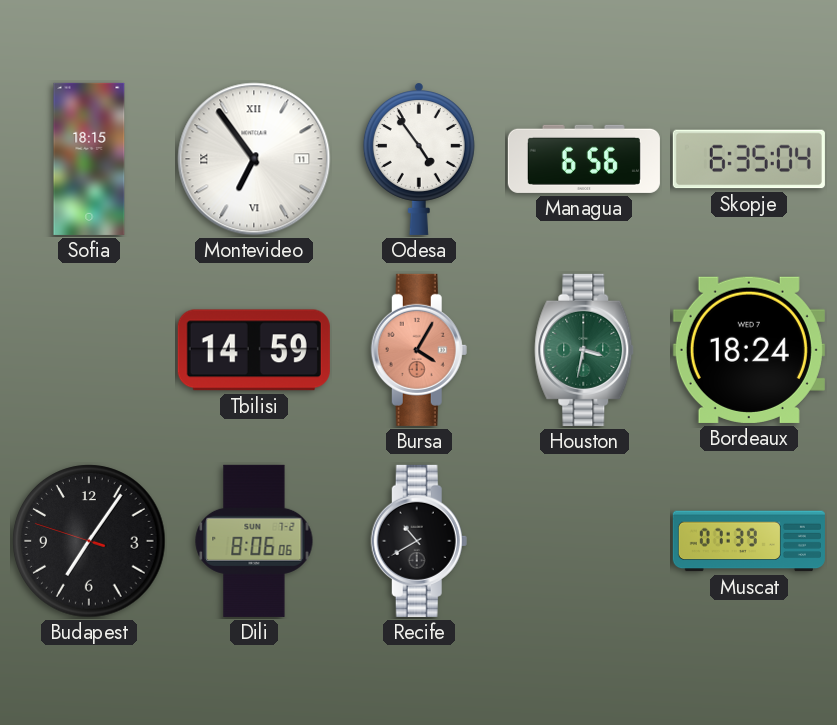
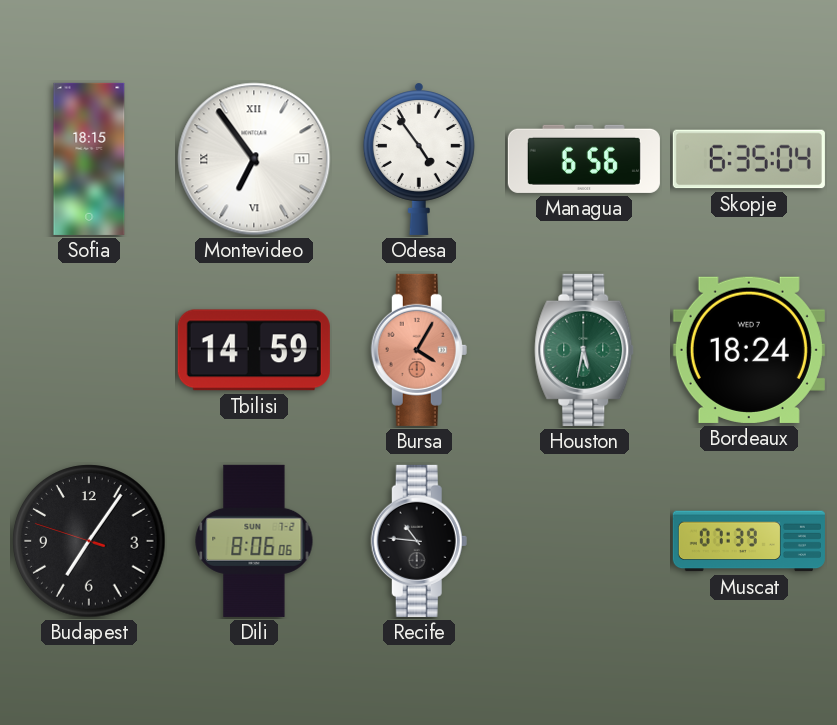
Houston: 3:32 -> 5:32 (584, 350)
Recife: 10:40 -> 10:46 (419, 541)
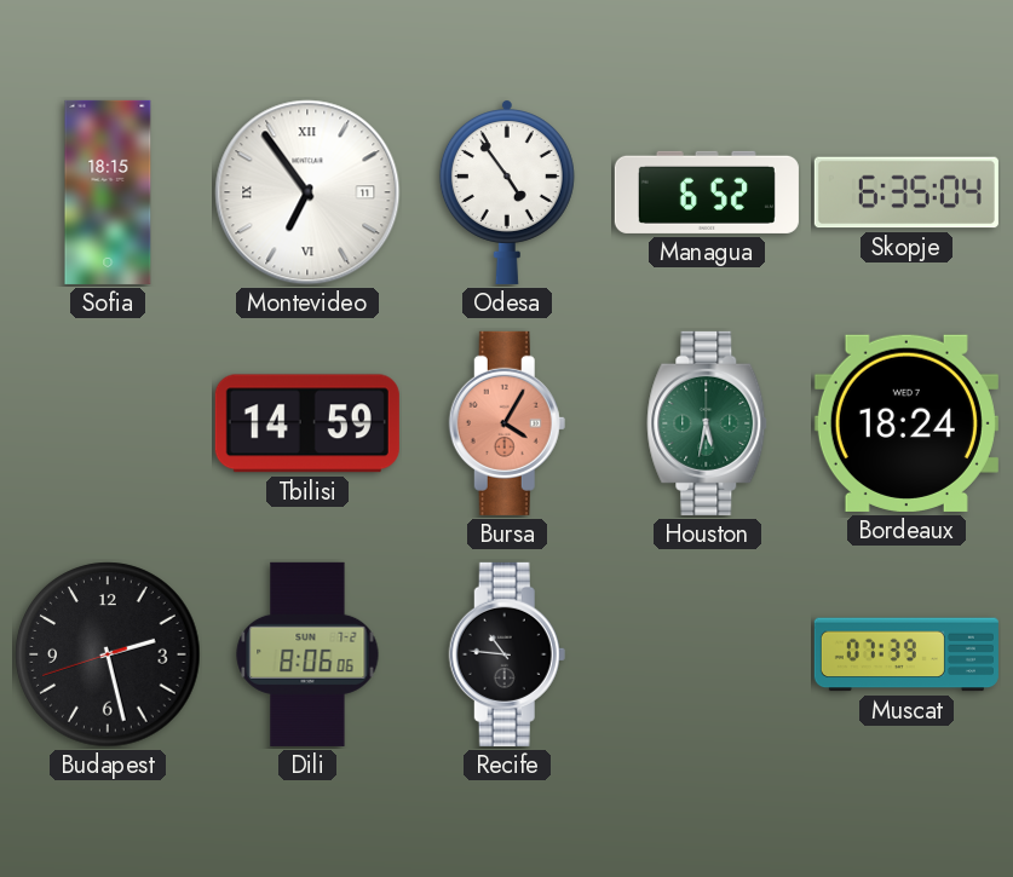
Managua: 6:56 -> 6:52 (707, 192)
Budapest: 7:05 -> 2:27 (108, 654)
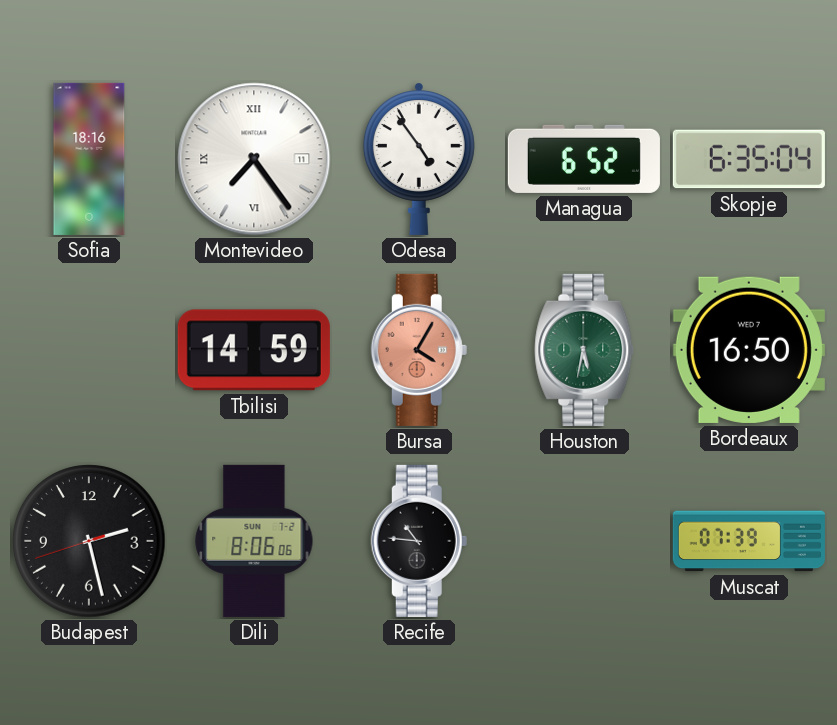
Sofia: 18:15 -> 18:16 (89, 159)
Montevideo: 6:54 -> 7:24 (254, 159)
Bordeaux: 18:24 -> 16:50 (749, 350)
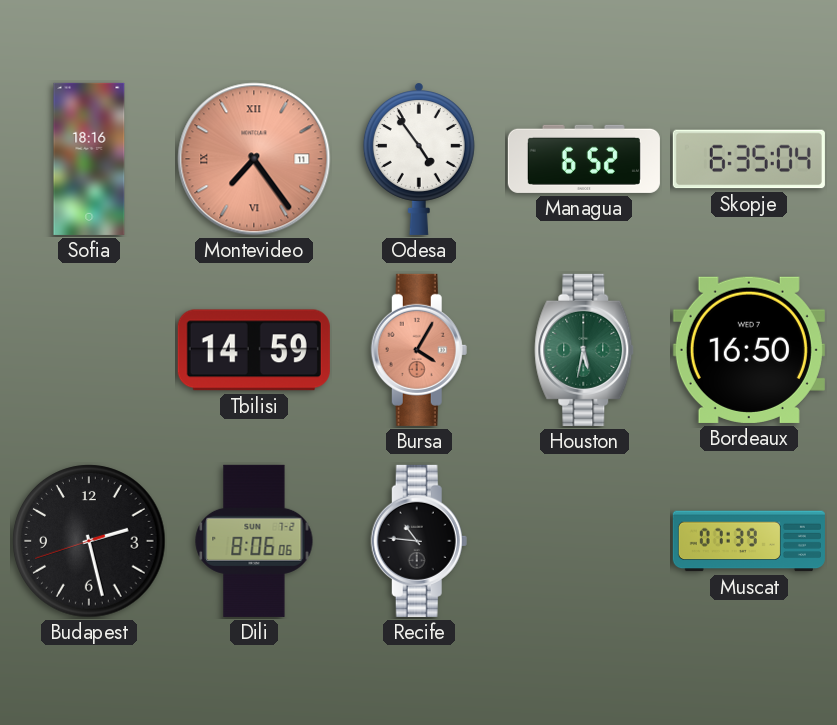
Montevideo dial: white -> salmon (254, 159)
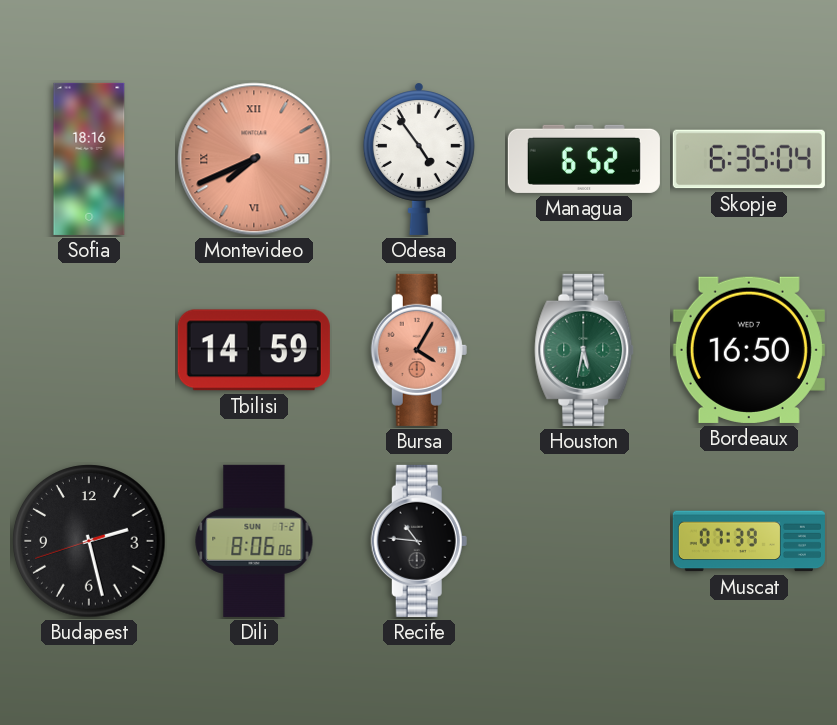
Montevideo: 7:24 -> 7:41 (254, 159)
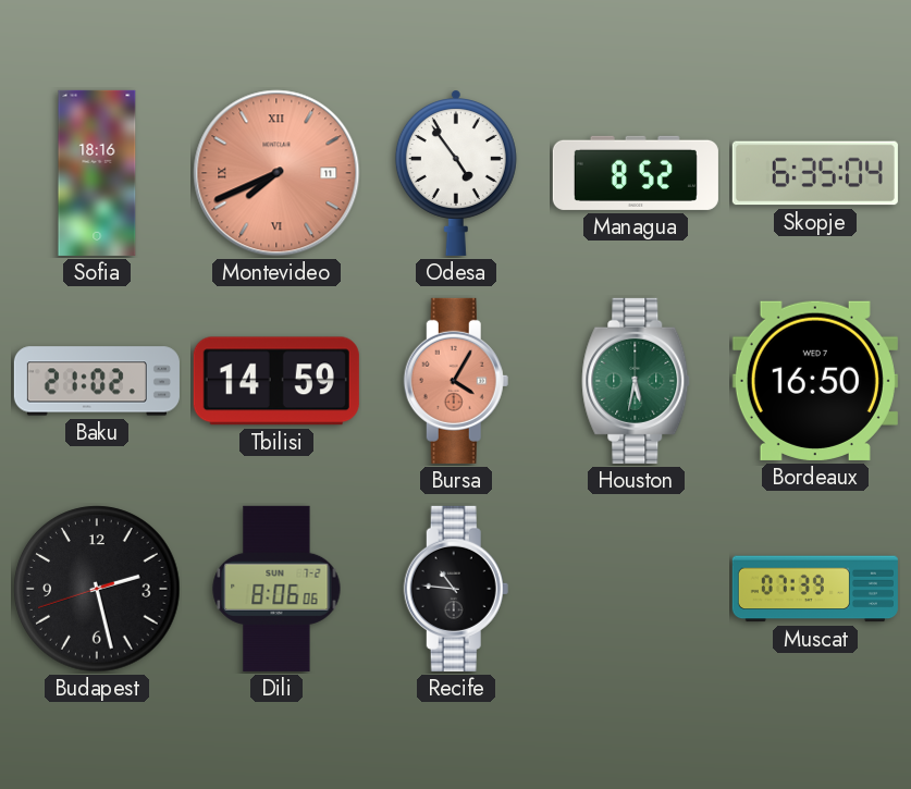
Managua: 6:52 -> 8:52 (636, 173)
Baku: none -> 21:02 (97, 381)
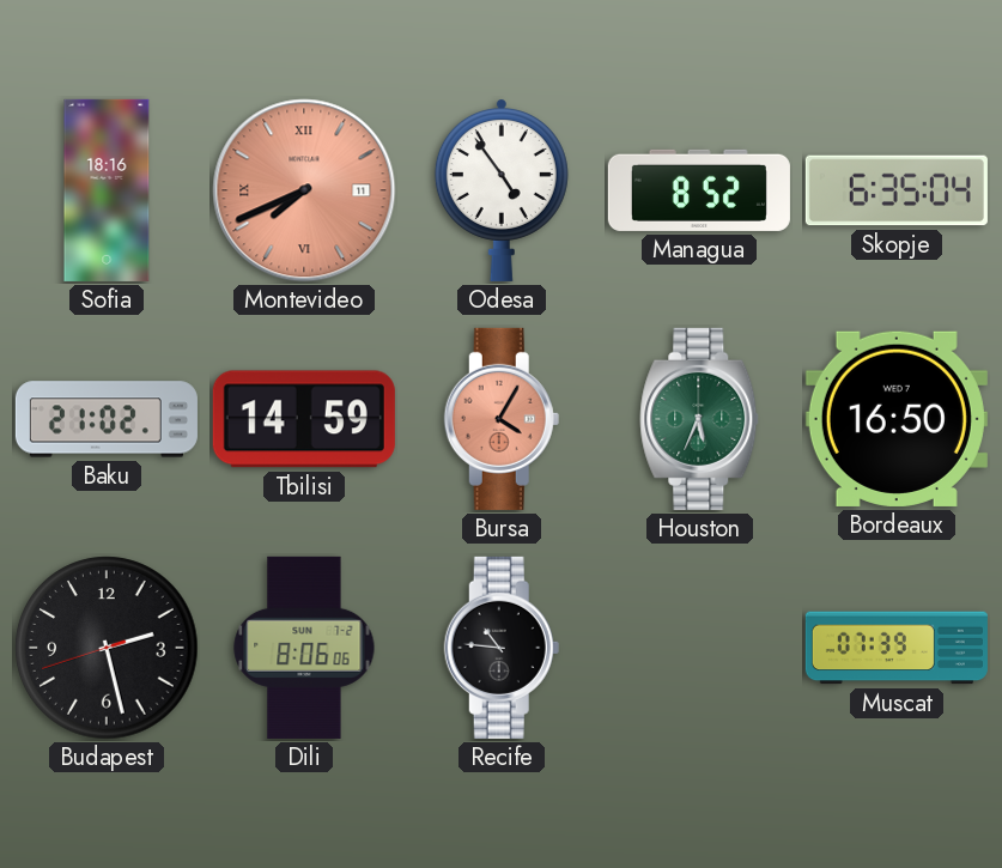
Houston: 5:32 -> 5:34 (699, 419)
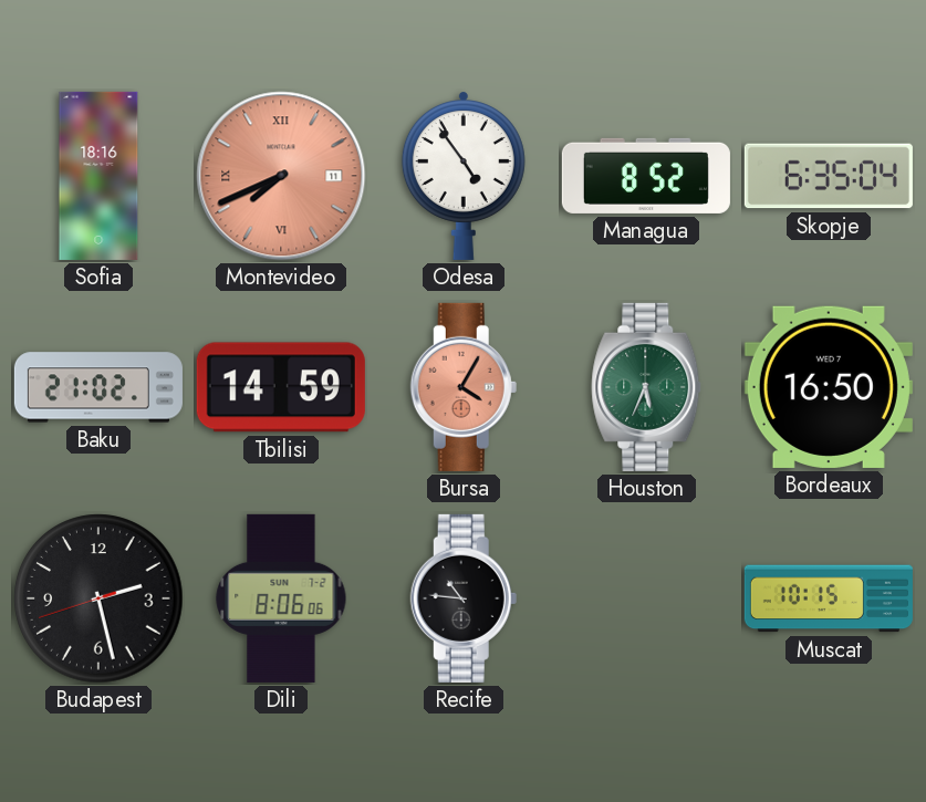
Muscat: 07:39 -> 10:15 (829, 598)
